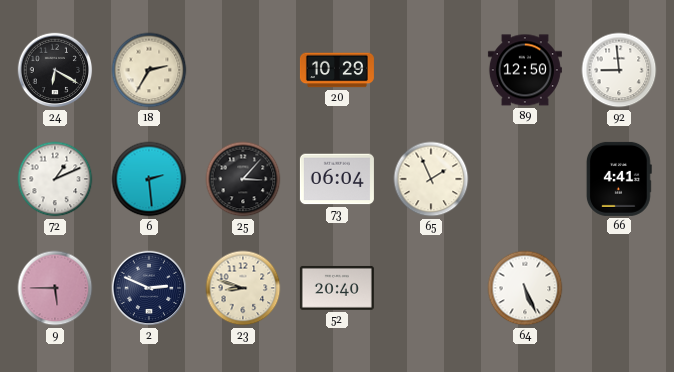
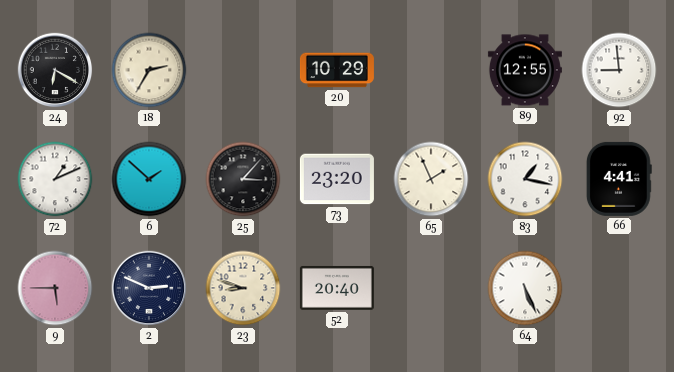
89: 12:50 -> 12:55 (525, 70)
6: 2:29 -> 1:52 (149, 179)
73: 06:04 -> 23:20 (337, 179)
83: none -> 1:17 (525, 179)
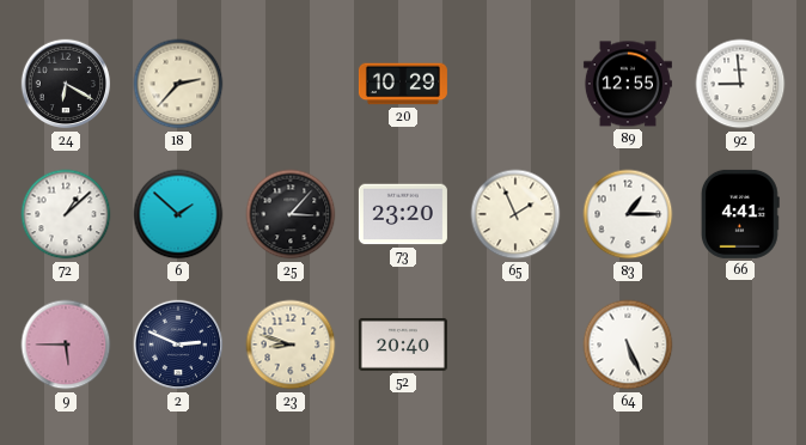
18: 2:35 -> 2:37 (178, 84)
72: 1:11 -> 1:08 (66, 214)
83: 1:17 -> 1:15 (628, 214)
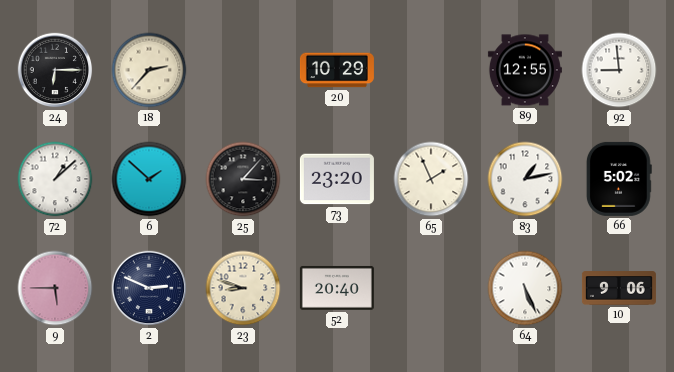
24: 6:20 -> 6:15 (55, 70)
83: 1:15 -> 1:13 (525, 179)
66: 4:41 -> 5:02 (619, 179)
10: none -> 9:06 (619, 288)
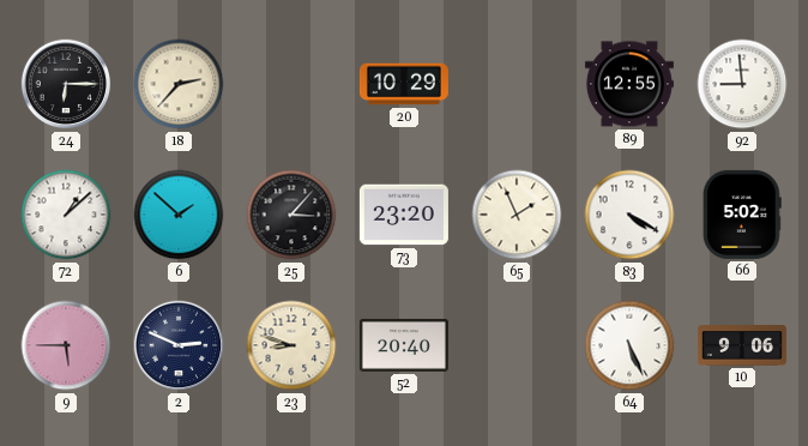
83: 1:13 -> 4:20 (629, 215)
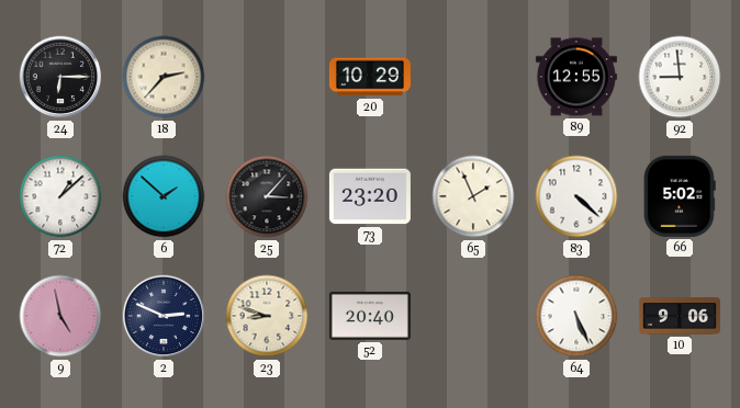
83: 4:20 -> 4:22 (576, 196)
9: 5:45 -> 4:58 (60, 316)
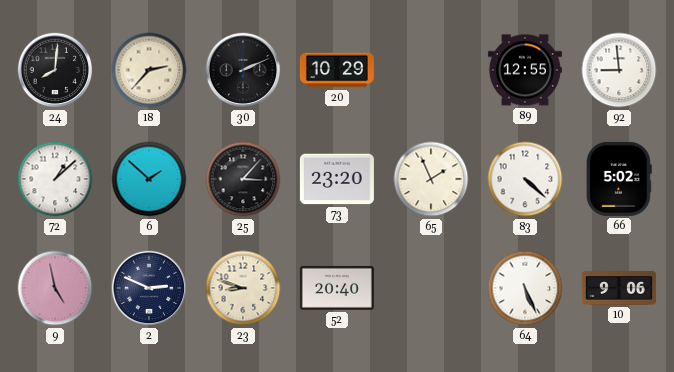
24: 6:15 -> 8:01 (55, 70)
30: none -> 2:11 (243, 70)
